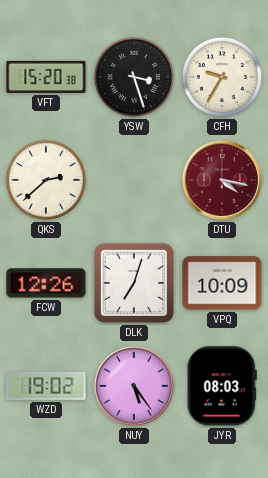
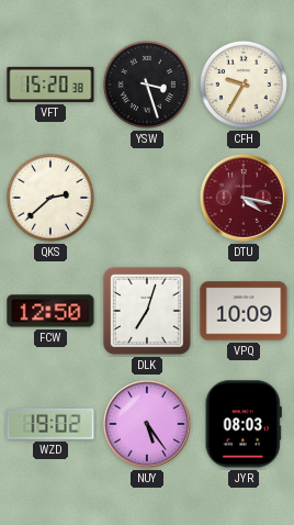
FCW: 12:26 -> 12:50 (50, 311)
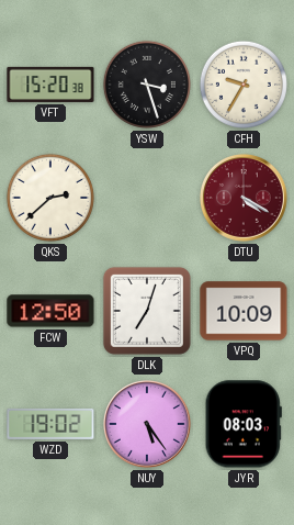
DTU: 4:17 -> 4:20 (244, 198)
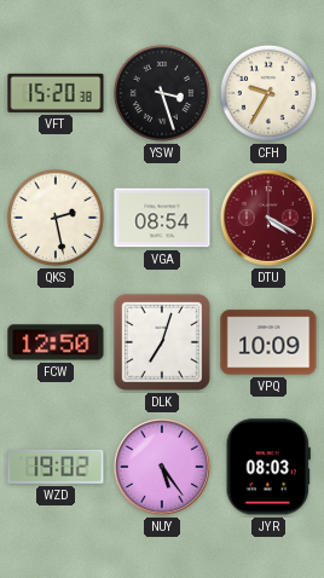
QKS: 2:38 -> 2:28 (56, 218)
VGA: none -> 08:54 (162, 218)
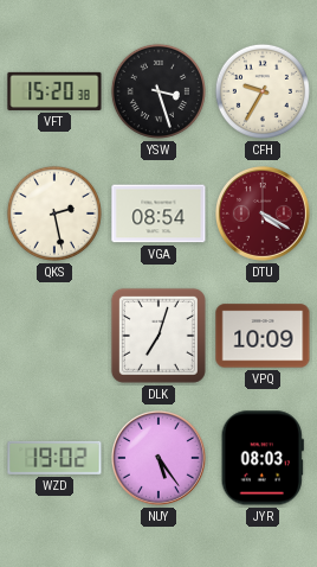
FCW: 12:50 -> none (56, 342)
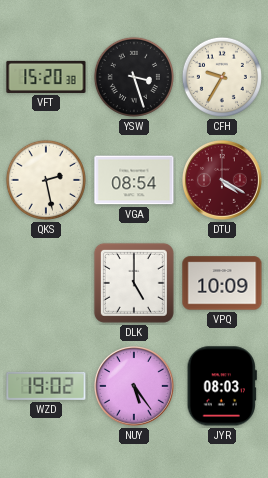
DLK: 7:03 -> 5:00 (134, 283)
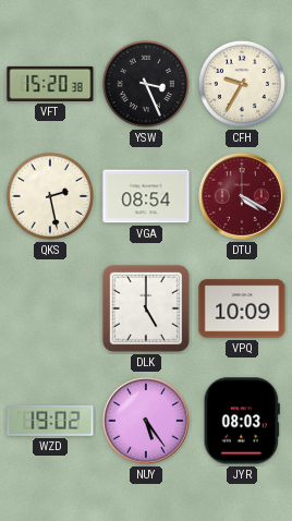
YSW: 3:27 -> 3:26 (146, 84)
